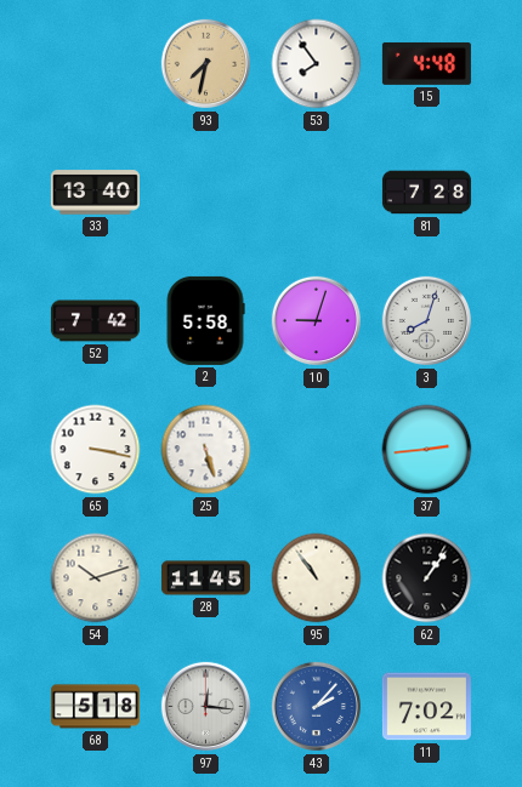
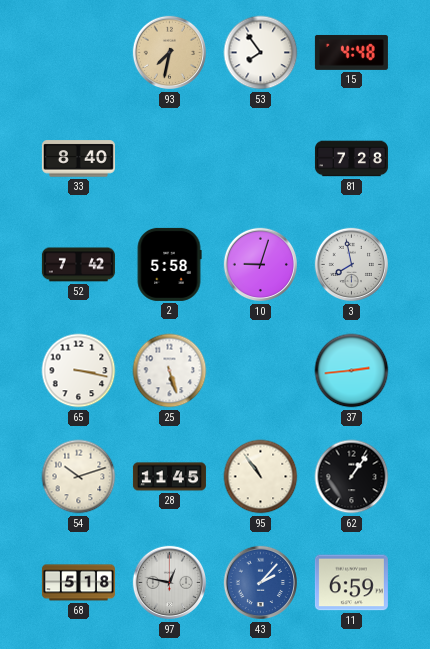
33: 13:40 -> 8:40 (78, 159)
3: 8:03 -> 7:58 (352, 265)
97: 12:16 -> 12:47 (170, 583)
11: 7:02 -> 6:59 (351, 583)
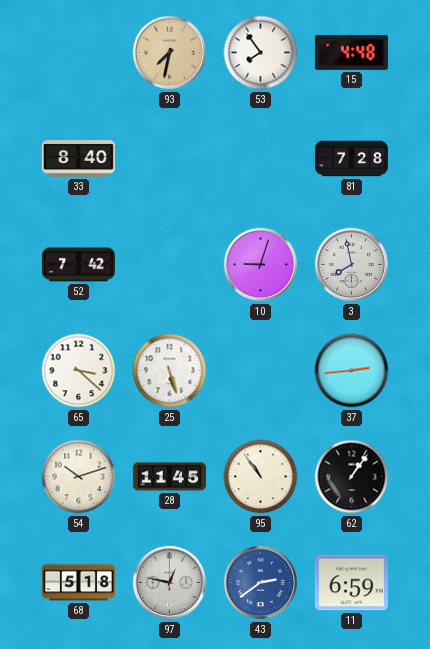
2: 5:58 -> none (169, 264)
65: 3:17 -> 3:22 (79, 371)
43: 2:07 -> 2:39 (261, 583)
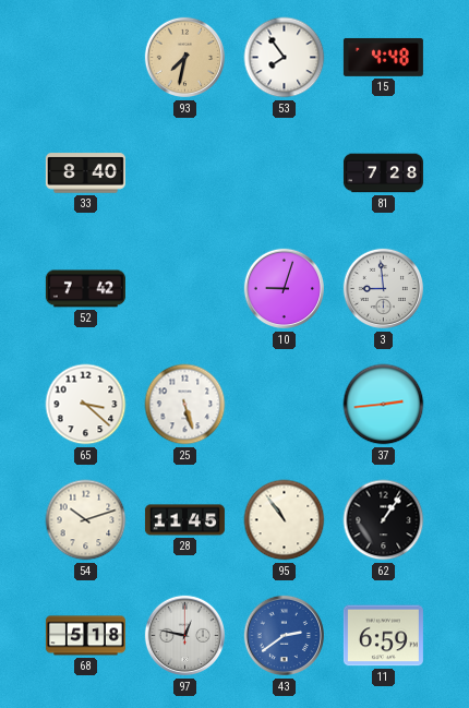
3: 7:58 -> 8:59 (384, 289)
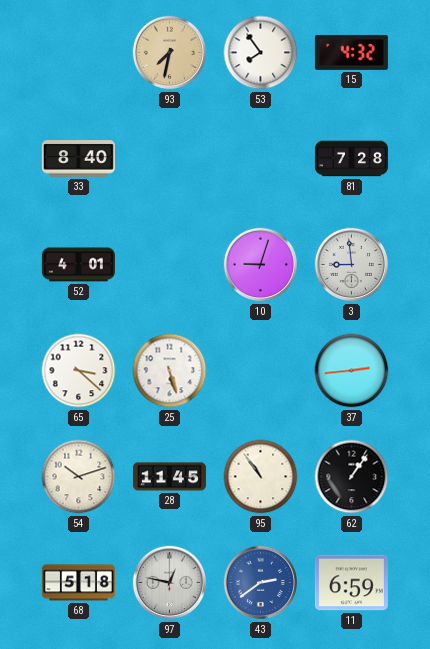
15: 4:48 -> 4:32 (351, 52)
52: 7:42 -> 4:01 (78, 265)
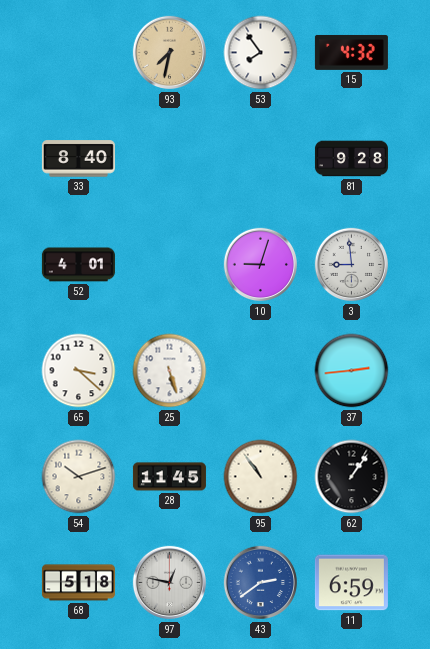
81: 7:28 -> 9:28 (351, 159)
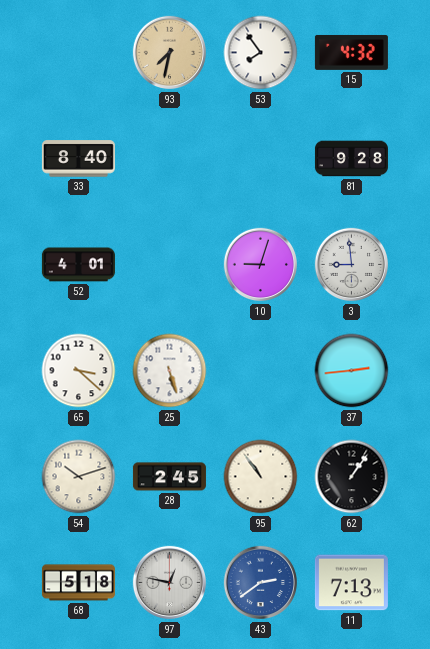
28: 11:45 -> 2:45 (169, 477)
11: 6:59 -> 7:13 (351, 583)
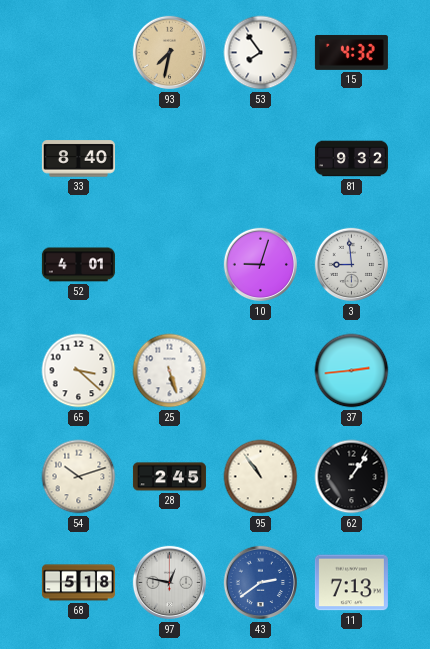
81: 9:28 -> 9:32 (351, 159)
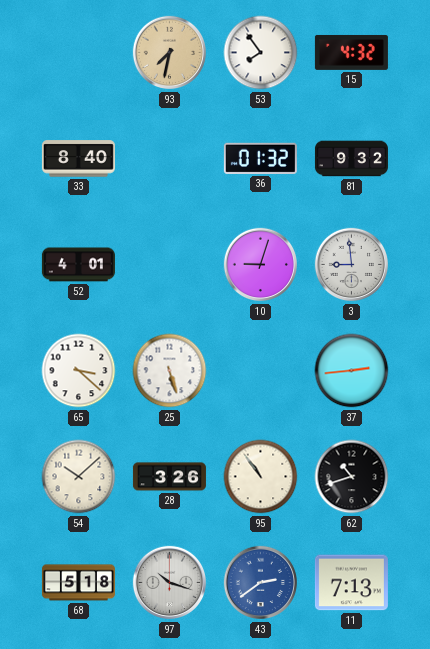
36: none -> 01:32 (260, 158)
54: 10:12 -> 10:08 (79, 477)
28: 2:45 -> 3:26 (169, 477)
62: 1:06 -> 10:42 (352, 477)
97: 12:47 -> 10:18 (170, 583)
